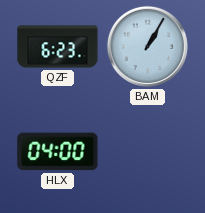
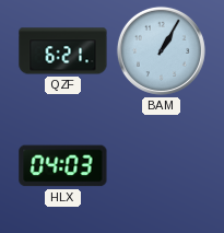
QZF: 6:23 -> 6:21 (63, 51)
HLX: 04:00 -> 04:03 (63, 166)
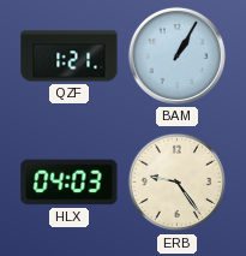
QZF: 6:21 -> 1:21 (70, 56)
ERB: none -> 9:24 (178, 183)
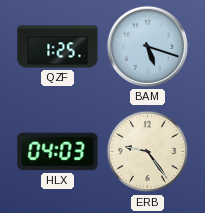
QZF: 1:21 -> 1:25 (58, 47)
BAM: 1:05 -> 5:18 (147, 46)
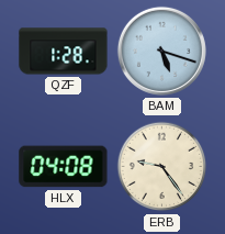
QZF: 1:25 -> 1:28 (64, 52)
HLX: 04:03 -> 04:08 (64, 167)
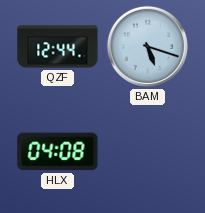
QZF: 1:28 -> 12:44 (58, 47)
ERB: 9:24 -> none (162, 167)
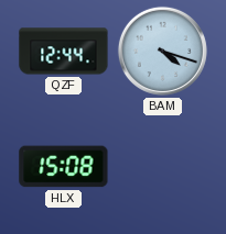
BAM: 5:18 -> 4:18 (162, 51)
HLX: 04:08 -> 15:08 (64, 167)
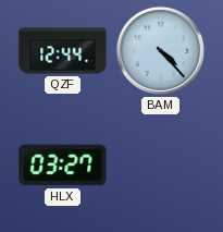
BAM: 4:18 -> 4:23 (160, 50)
HLX: 15:08 -> 03:27 (63, 166)
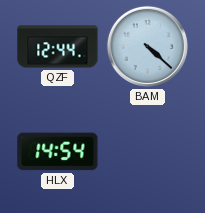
BAM: 4:23 -> 4:22 (147, 46)
HLX: 03:27 -> 14:54 (58, 152)
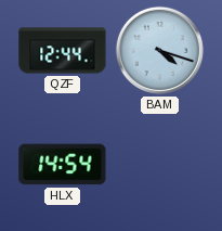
BAM: 4:22 -> 4:18 (159, 50)
